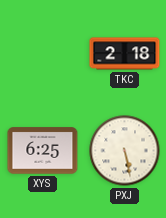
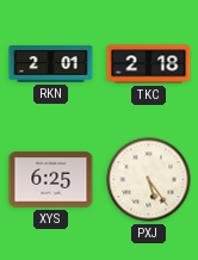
RKN: none -> 2:01 (51, 64)
PXJ: 5:28 -> 5:24 (149, 180)
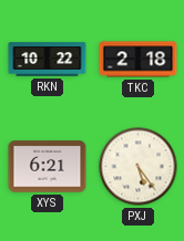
RKN: 2:01 -> 10:22 (48, 60)
XYS: 6:25 -> 6:21 (48, 167)
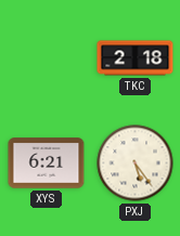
RKN: 10:22 -> none (48, 60)
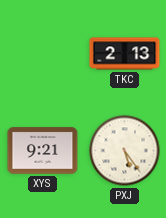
TKC: 2:18 -> 2:13 (125, 54)
XYS: 6:21 -> 9:21 (43, 151)
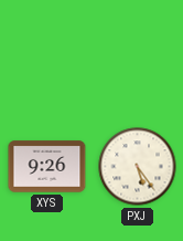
TKC: 2:13 -> none (125, 54)
XYS: 9:21 -> 9:26 (47, 167)
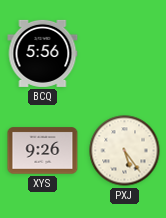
BCQ: none -> 5:56 (43, 53)
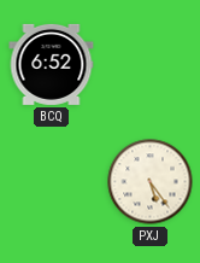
BCQ: 5:56 -> 6:52 (52, 64)
XYS: 9:26 -> none (43, 151)
